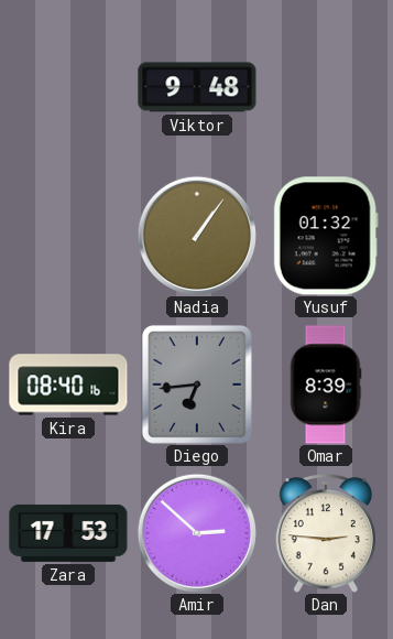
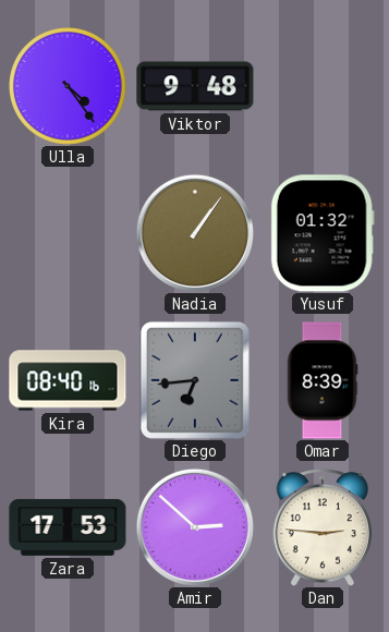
Ulla: none -> 4:24 (69, 87)
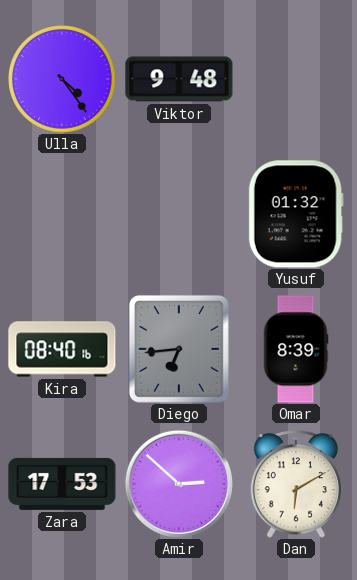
Nadia: 1:06 -> none (195, 233)
Dan: 2:46 -> 6:10 (295, 484)
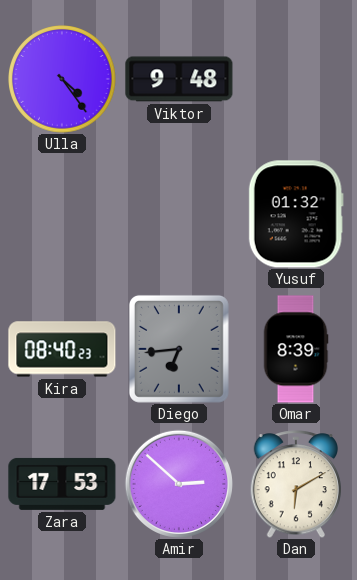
Kira: 08:40:16 -> 08:40:23 (62, 349)
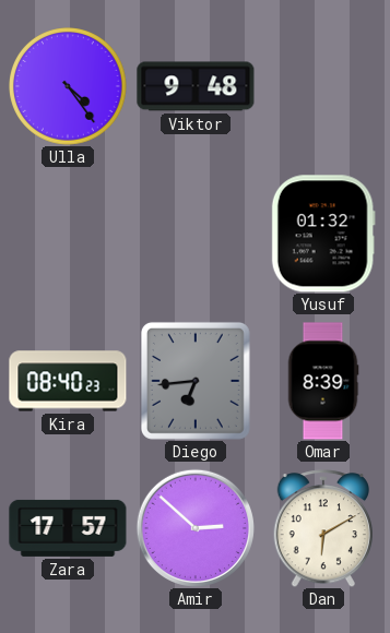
Zara: 17:53 -> 17:57 (68, 528)
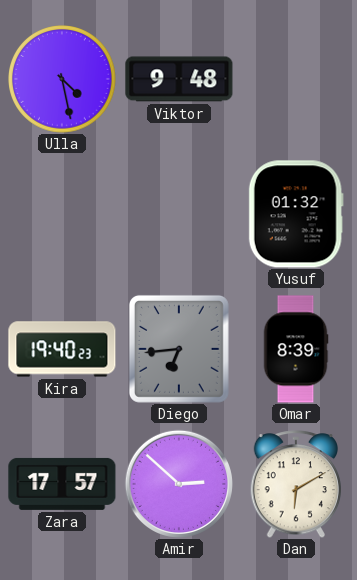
Ulla: 4:24 -> 4:28 (63, 80)
Kira: 08:40 -> 19:40 (62, 349)
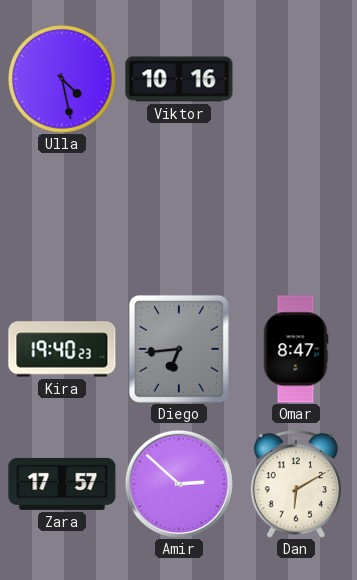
Viktor: 9:48 -> 10:16 (179, 79)
Yusuf: 01:32 -> none (296, 214)
Omar: 8:39 -> 8:47 (296, 349)
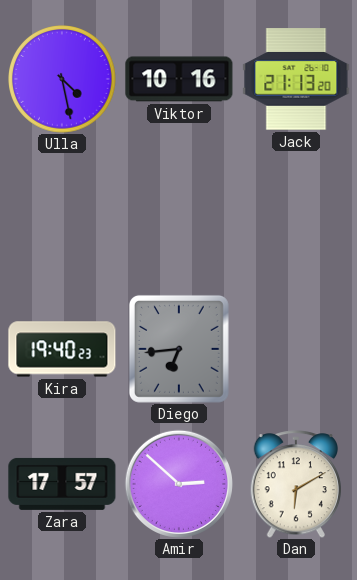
Jack: none -> 21:13 (296, 79)
Omar: 8:47 -> none (296, 349)
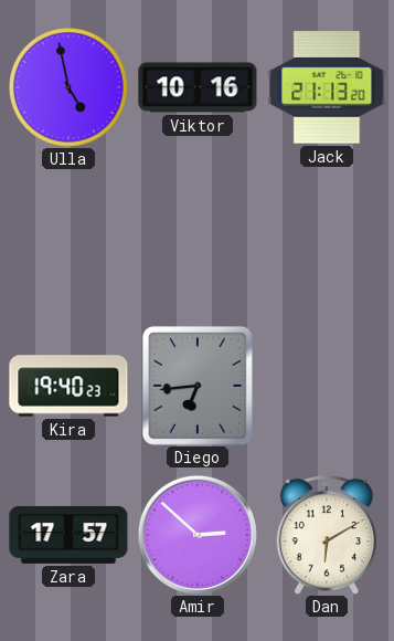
Ulla: 4:28 -> 4:58 (70, 88)
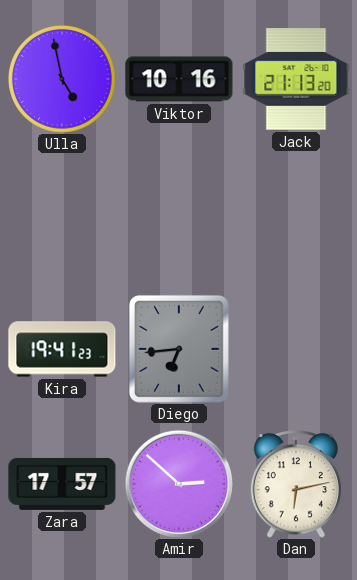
Kira: 19:40 -> 19:41 (62, 349)
Dan: 6:10 -> 6:13 (295, 484)
